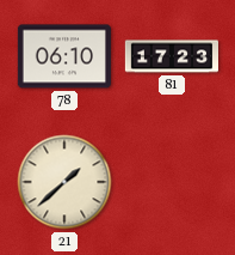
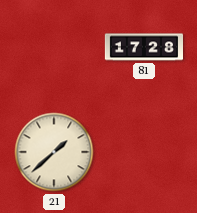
78: 06:10 -> none (64, 56)
81: 17:23 -> 17:28 (143, 47)
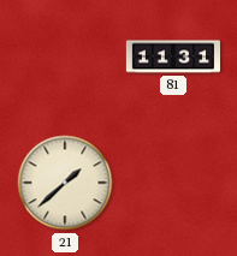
81: 17:28 -> 11:31 (172, 56)
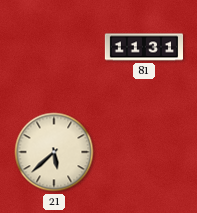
21: 1:38 -> 5:38 (54, 152)
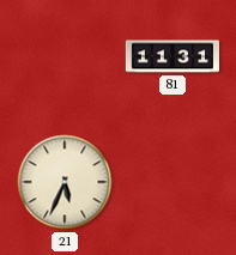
21: 5:38 -> 5:34 (65, 182)
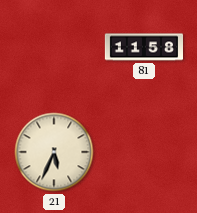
81: 11:31 -> 11:58 (143, 47)
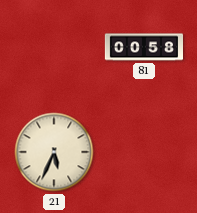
81: 11:58 -> 00:58 (143, 47)
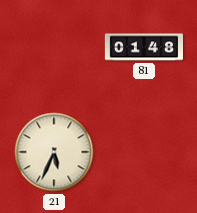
81: 00:58 -> 01:48 (143, 47)
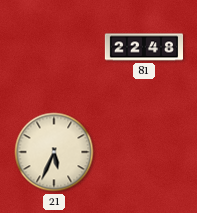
81: 01:48 -> 22:48 (143, 47)
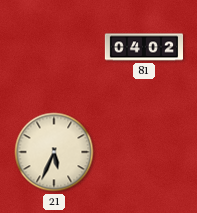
81: 22:48 -> 04:02 (143, 47)
